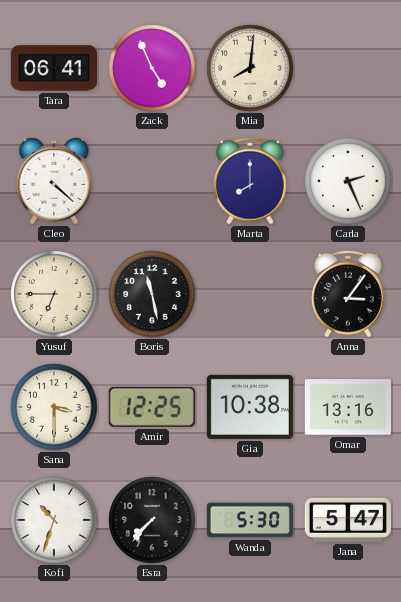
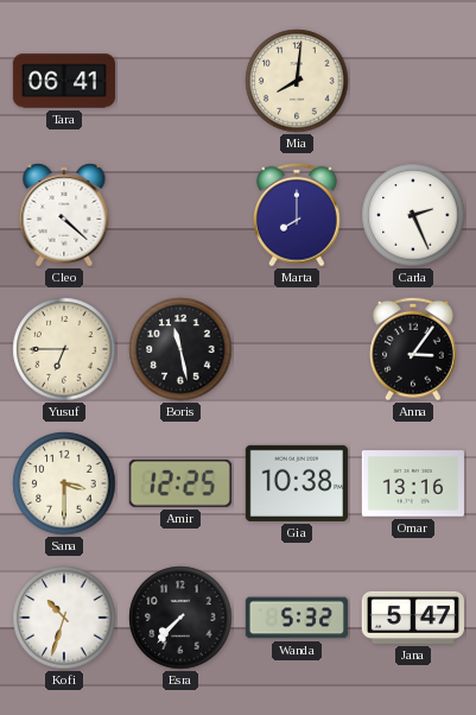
Zack: 4:56 -> none (152, 68)
Wanda: 5:30 -> 5:32 (297, 618)
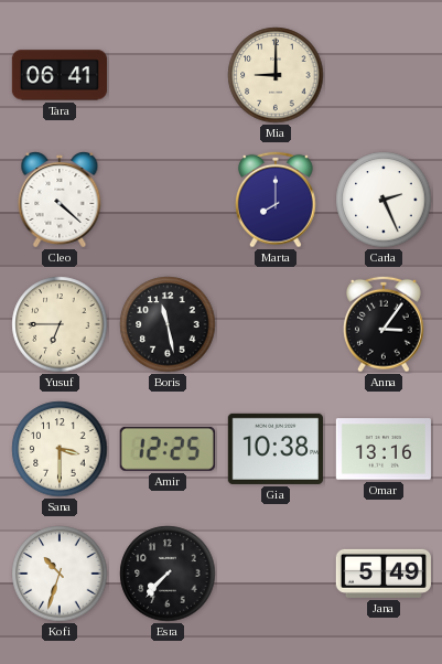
Mia: 8:01 -> 9:00 (276, 75)
Wanda: 5:32 -> none (297, 618)
Jana: 5:47 -> 5:49 (384, 574)
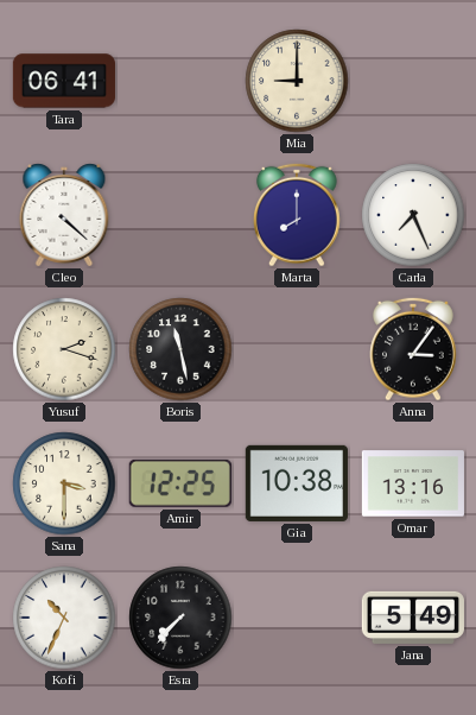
Carla: 2:26 -> 7:26 (413, 215)
Yusuf: 6:45 -> 2:18 (64, 349)
Kofi: 10:33 -> 10:34 (64, 618)
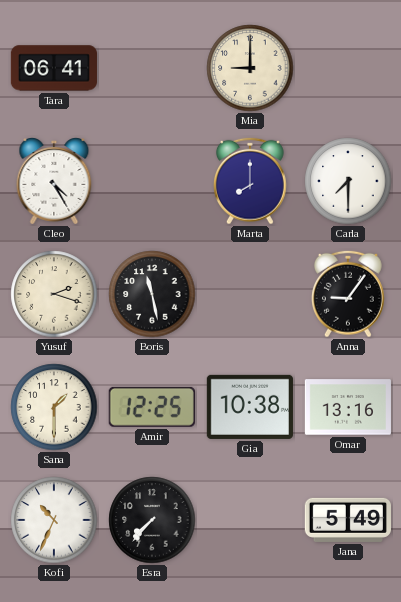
Cleo: 4:22 -> 4:25 (54, 181)
Carla: 7:26 -> 7:30 (348, 181)
Anna: 3:06 -> 9:06 (349, 294)
Sana: 3:30 -> 1:30 (54, 407)
